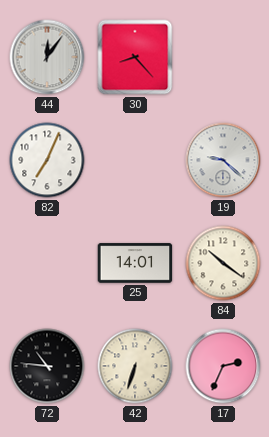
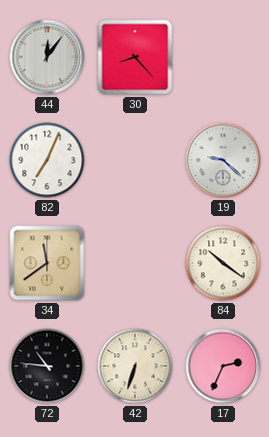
34: none -> 11:39 (47, 263)
25: 14:01 -> none (135, 263)
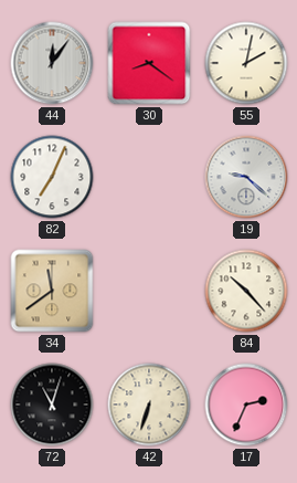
30: 8:23 -> 8:21 (149, 63)
55: none -> 2:02 (246, 63)
84: 10:21 -> 10:23 (246, 291)
72: 10:46 -> 11:03 (52, 405)
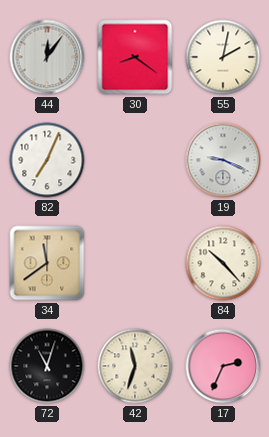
19: 9:22 -> 9:19 (223, 160)
42: 6:33 -> 11:33 (135, 366)
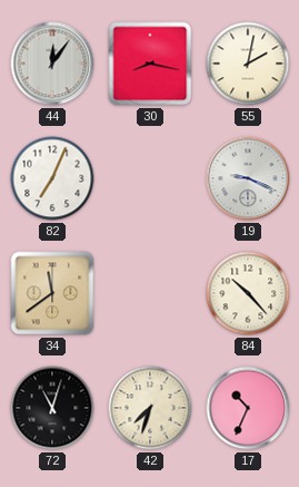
30: 8:21 -> 8:17 (150, 64)
42: 11:33 -> 7:33 (150, 408)
17: 2:34 -> 10:34 (248, 408)
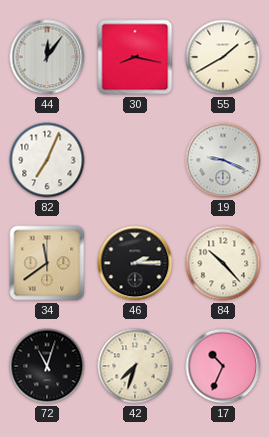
55: 2:02 -> 1:40 (223, 57)
46: none -> 2:15 (135, 263)
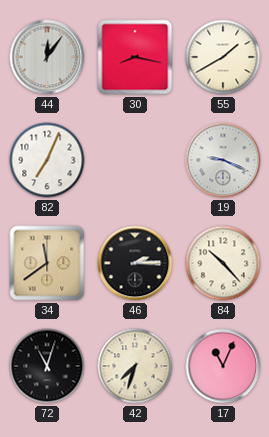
17: 10:34 -> 11:04 (223, 366)
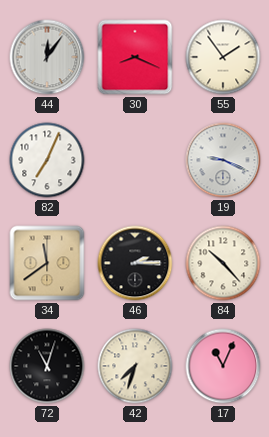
30: 8:17 -> 8:19 (135, 57)
55: 1:40 -> 1:54 (223, 57)
